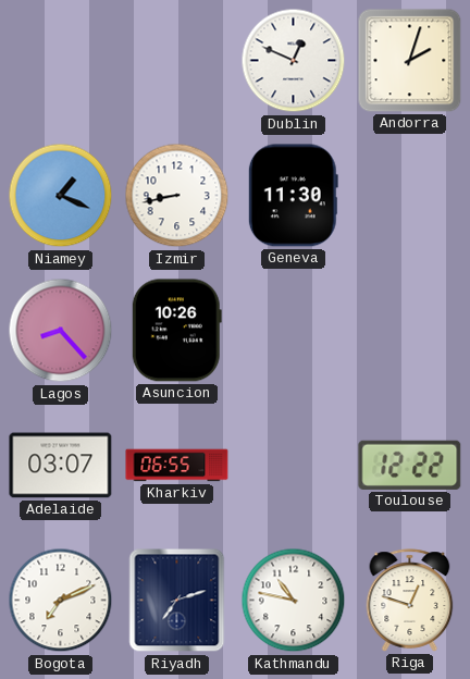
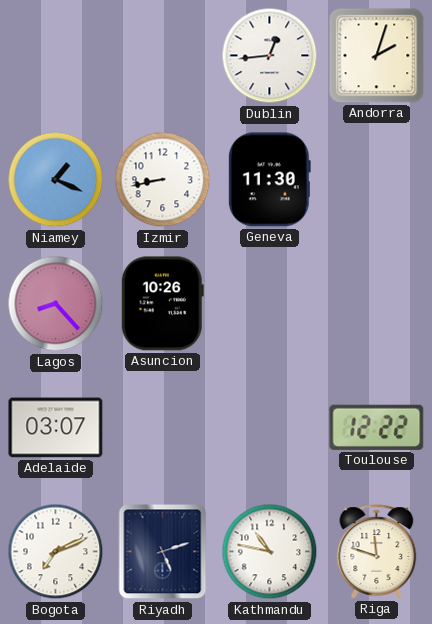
Dublin: 12:49 -> 12:44 (270, 56)
Kharkiv: 06:55 -> none (177, 466)
Riyadh: 7:12 -> 5:12 (163, 552)
Riga: 12:48 -> 11:48 (377, 552)
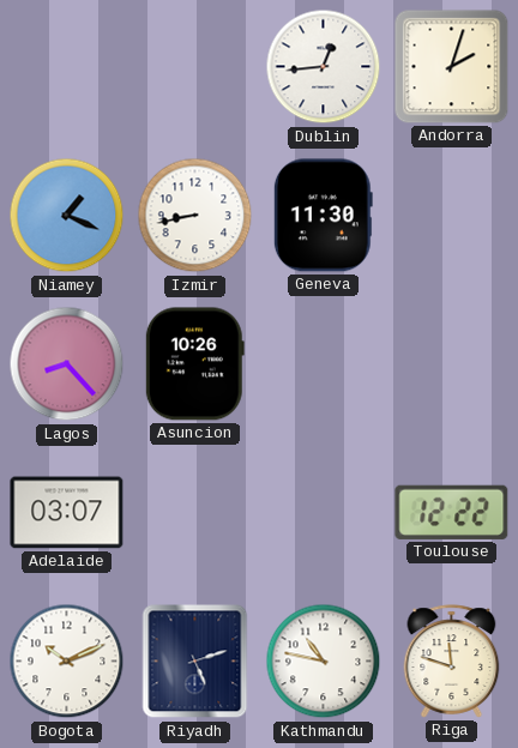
Bogota: 7:11 -> 10:11 (67, 662)
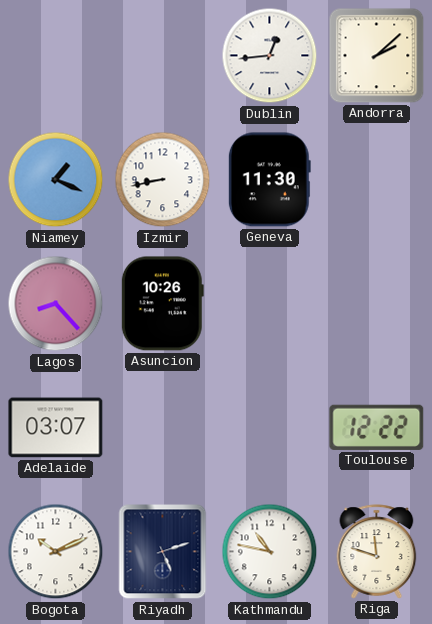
Andorra: 2:03 -> 2:08 (377, 56)
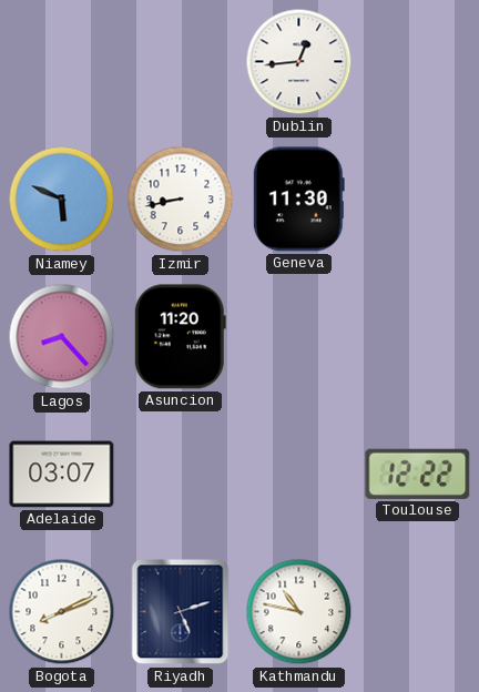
Andorra: 2:08 -> none (377, 56)
Niamey: 1:19 -> 5:49 (62, 200)
Asuncion: 10:26 -> 11:20 (180, 337)
Bogota: 10:11 -> 8:11 (62, 612)
Riga: 11:48 -> none (377, 552)
